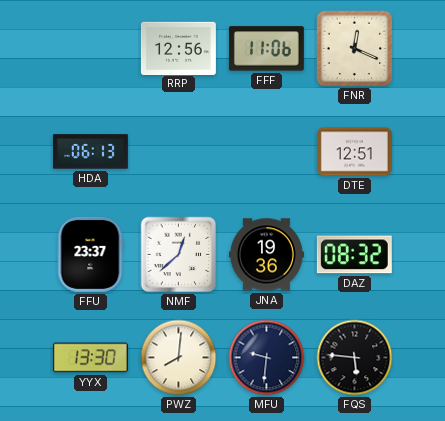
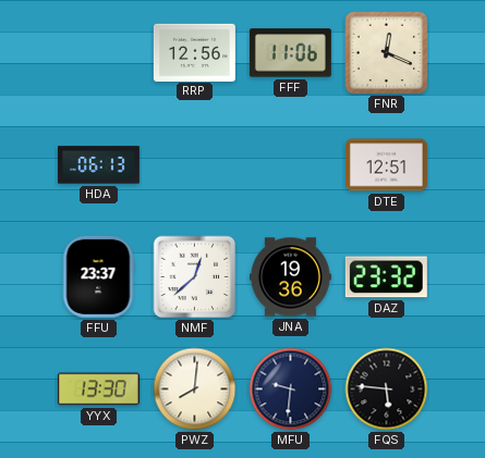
DAZ: 08:32 -> 23:32 (386, 277)
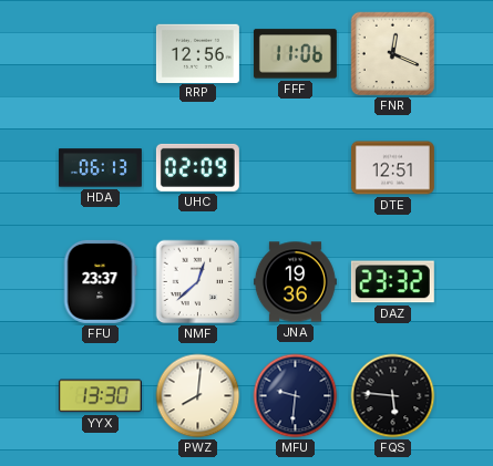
UHC: none -> 02:09 (197, 167)
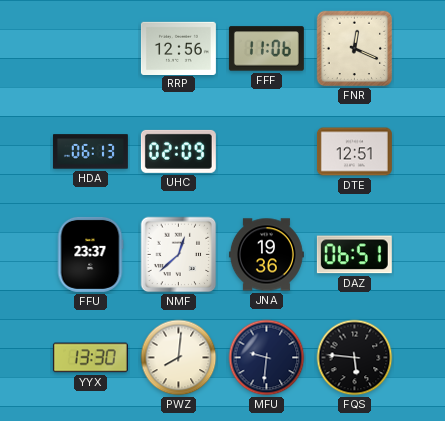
DAZ: 23:32 -> 06:51 (354, 255)
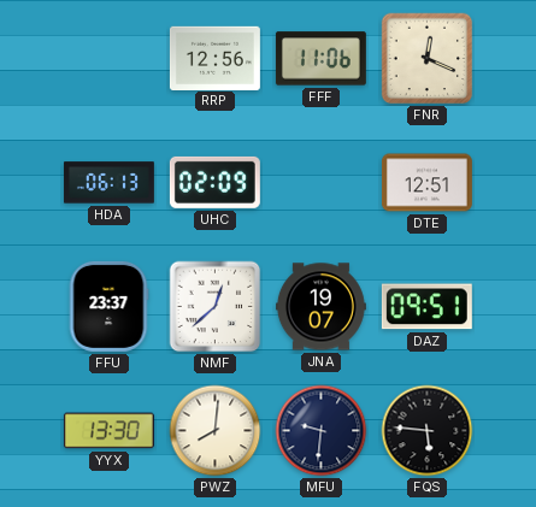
JNA: 19:36 -> 19:07 (320, 307)
DAZ: 06:51 -> 09:51 (426, 307)
